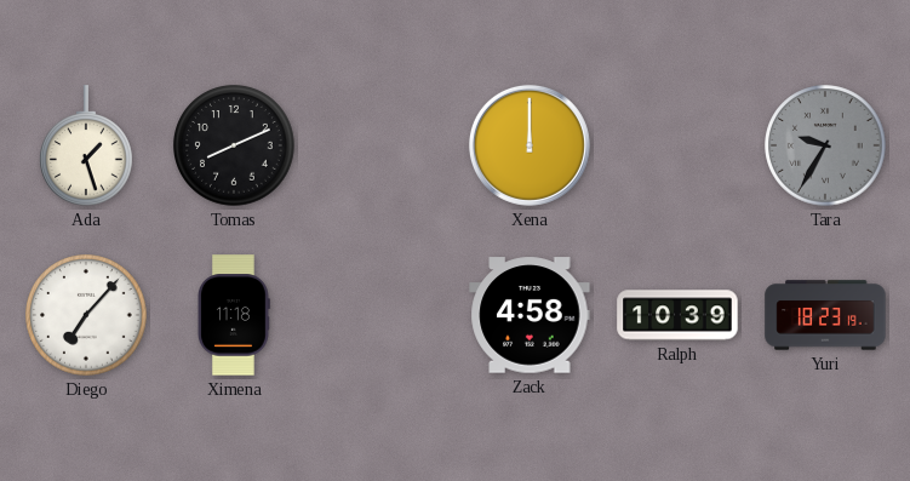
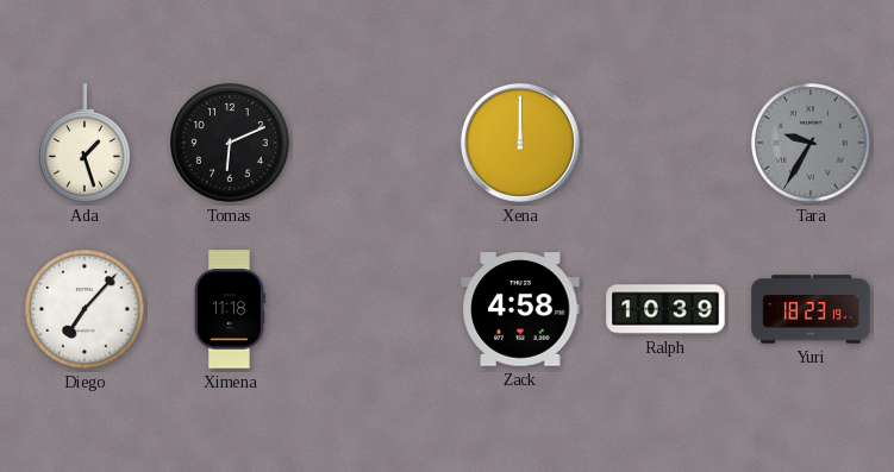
Tomas: 8:11 -> 6:11 (230, 143)
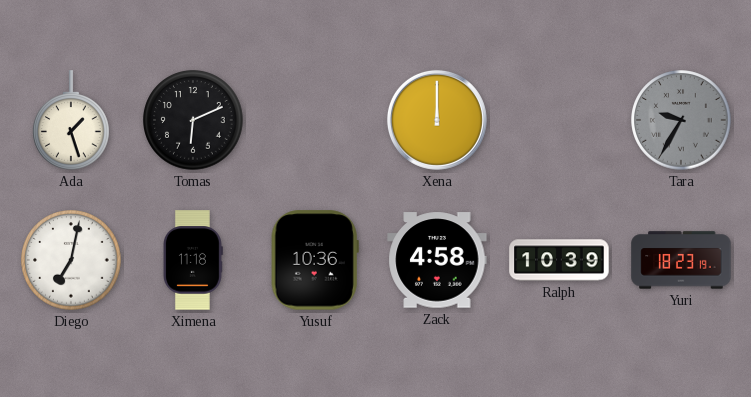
Diego: 7:07 -> 7:02 (71, 260)
Yusuf: none -> 10:36 (315, 260)
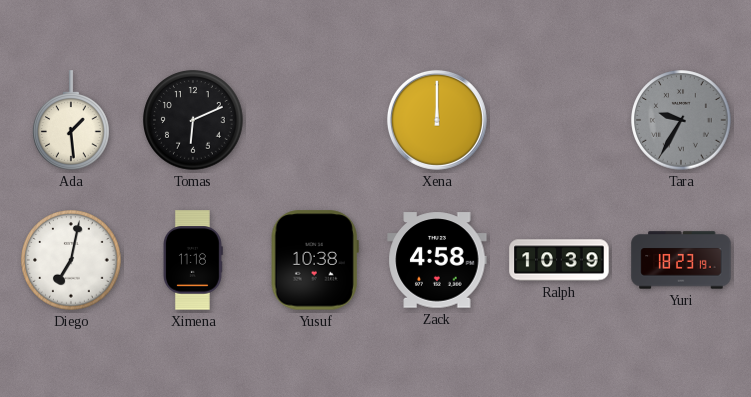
Ada: 1:27 -> 1:29 (72, 120)
Yusuf: 10:36 -> 10:38 (315, 260)
